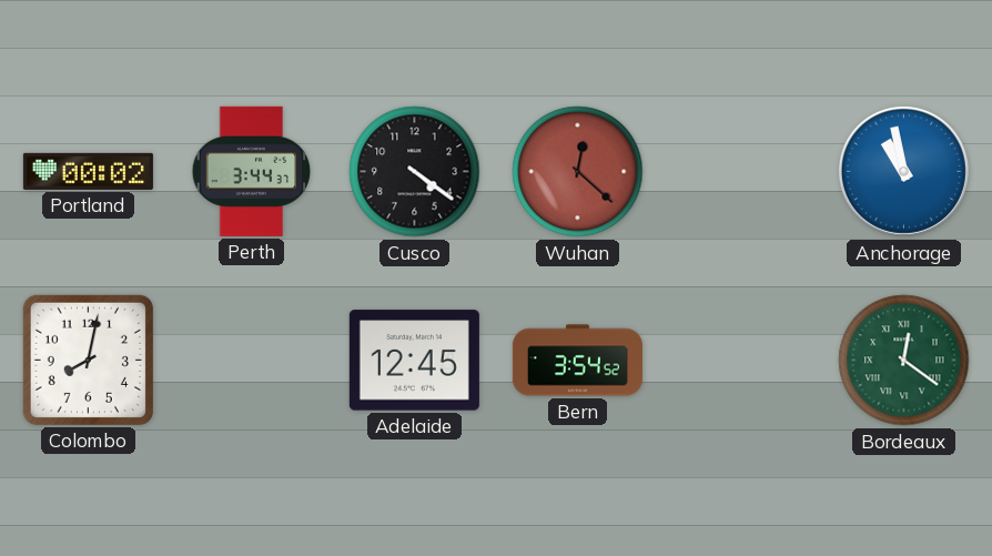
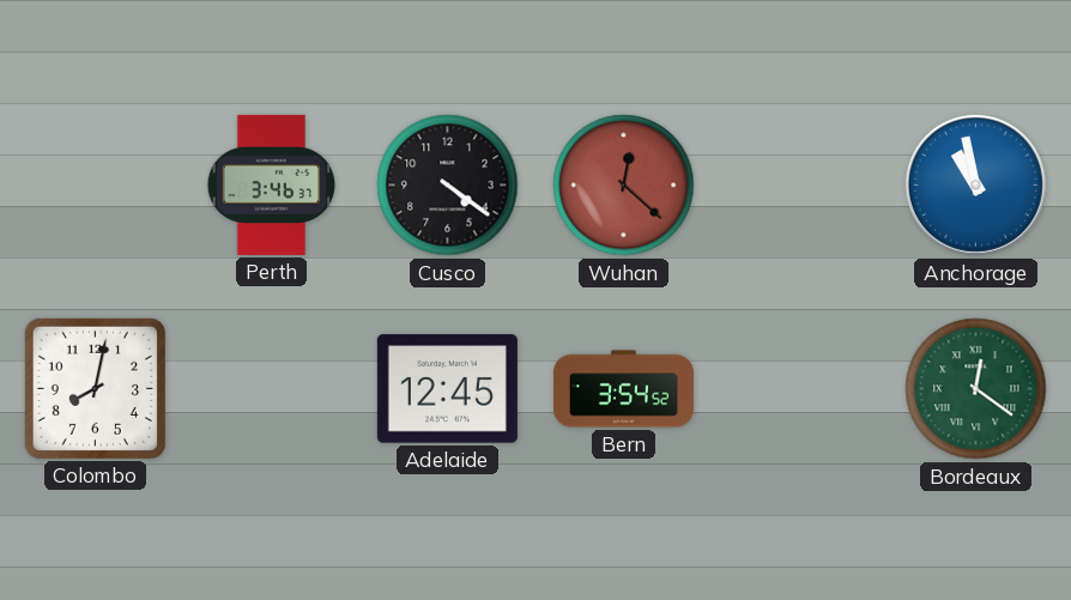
Portland: 00:02 -> none (88, 171)
Perth: 3:44 -> 3:46 (272, 184)
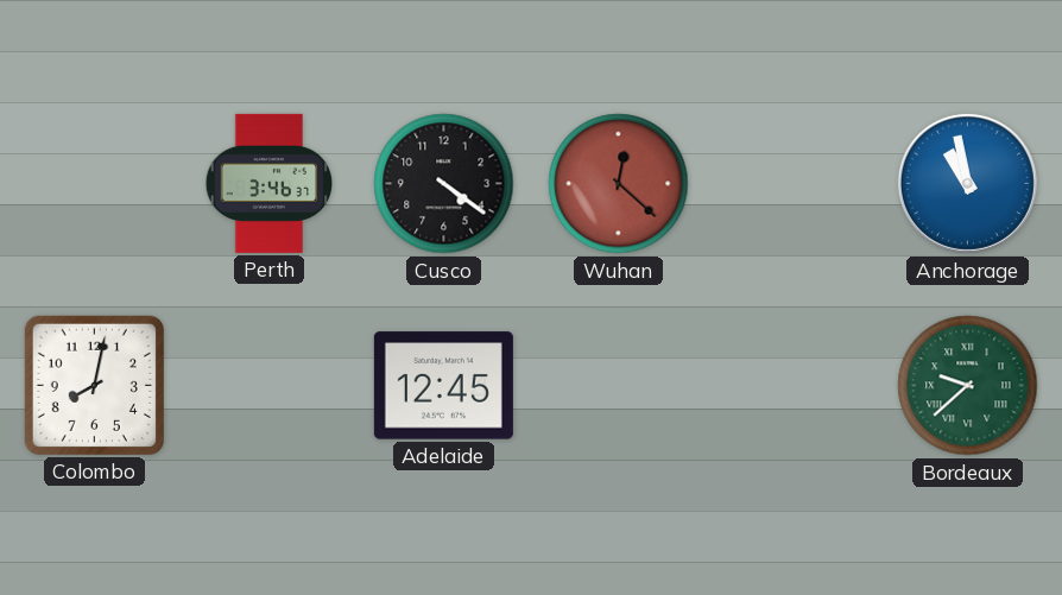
Bern: 3:54 -> none (623, 389)
Bordeaux: 12:21 -> 9:38 (968, 386)
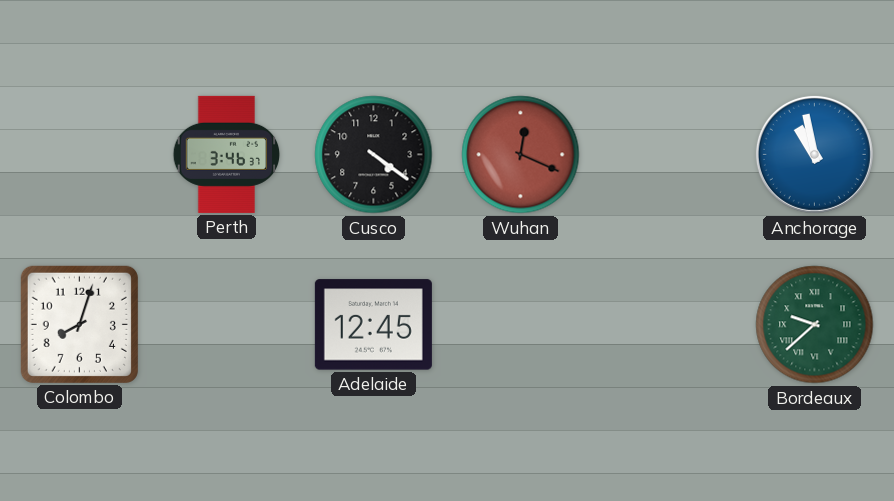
Wuhan: 12:22 -> 12:19 (521, 155)
Colombo: 8:02 -> 8:03 (79, 324)
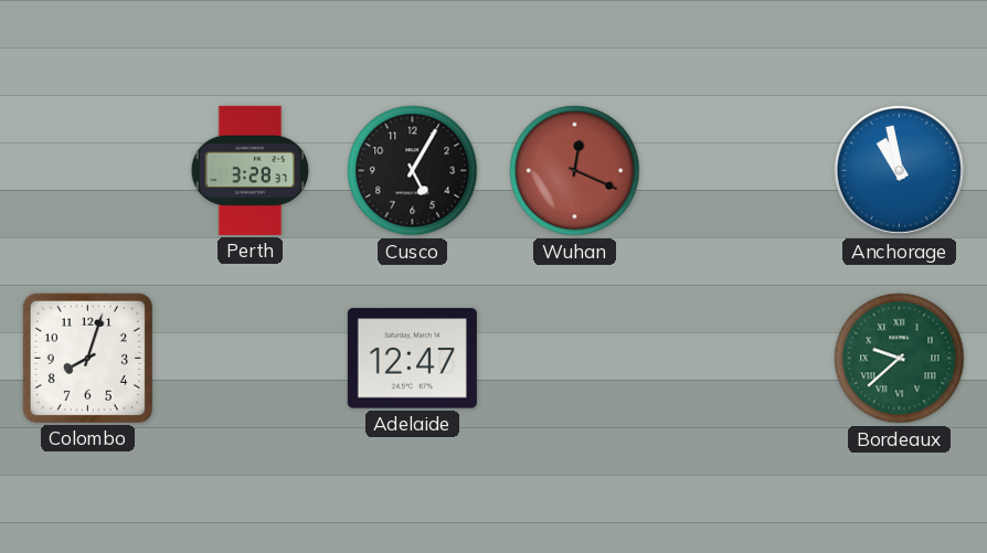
Perth: 3:46 -> 3:28 (251, 170)
Cusco: 4:21 -> 5:05 (413, 171)
Adelaide: 12:45 -> 12:47 (412, 359)
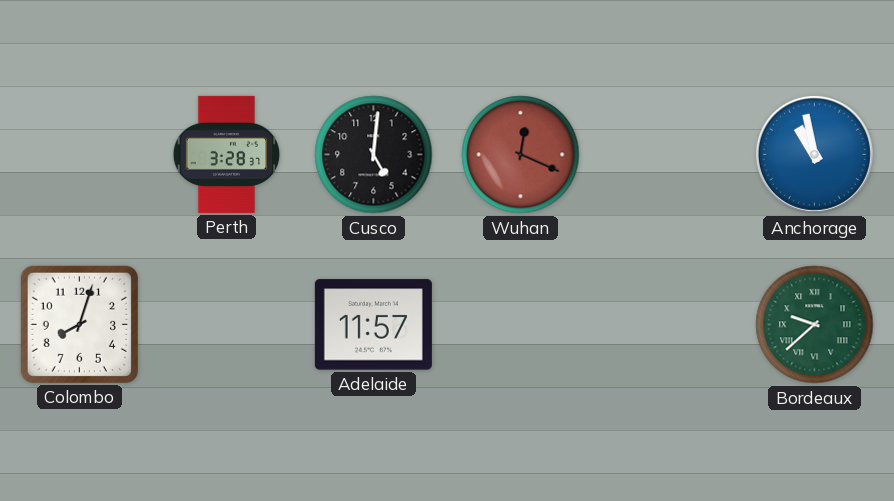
Cusco: 5:05 -> 5:01 (374, 155)
Adelaide: 12:47 -> 11:57 (373, 325)
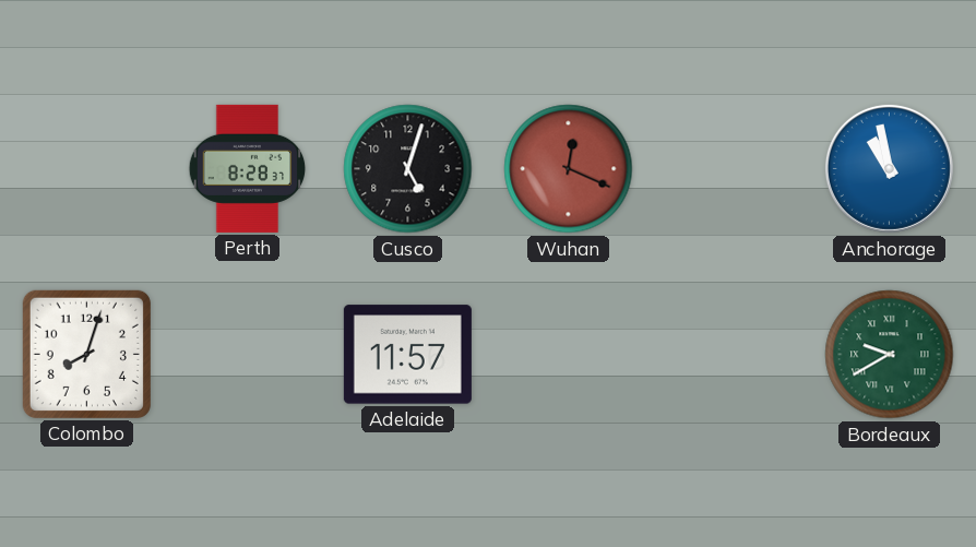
Perth: 3:28 -> 8:28 (248, 168)
Cusco: 5:01 -> 5:03 (408, 169)
Bordeaux: 9:38 -> 9:40 (890, 355)
